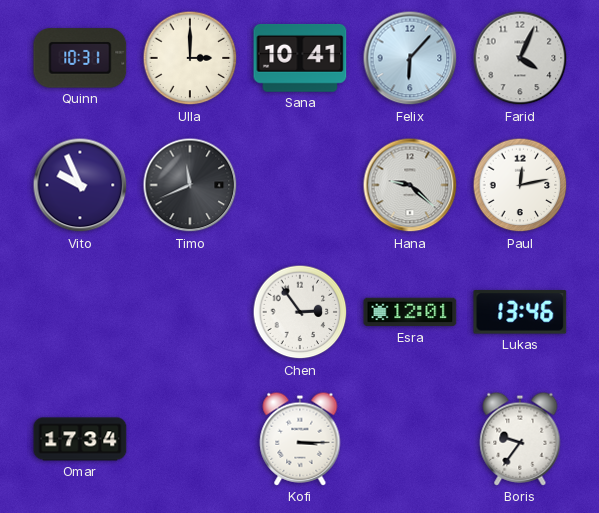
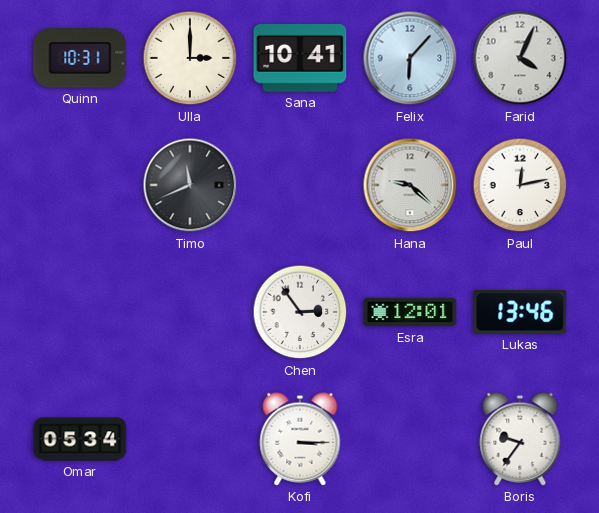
Vito: 9:56 -> none (80, 185)
Omar: 17:34 -> 05:34 (80, 439)
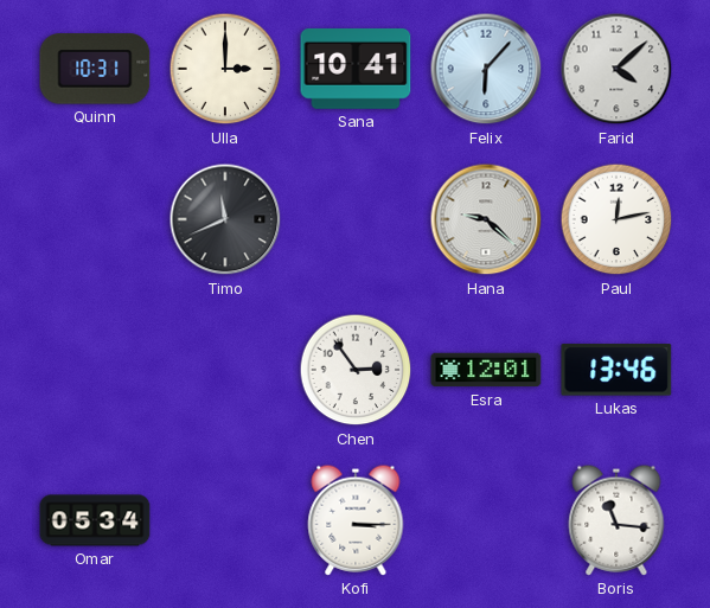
Farid: 4:04 -> 4:08 (616, 69)
Boris: 9:36 -> 11:16 (616, 520)
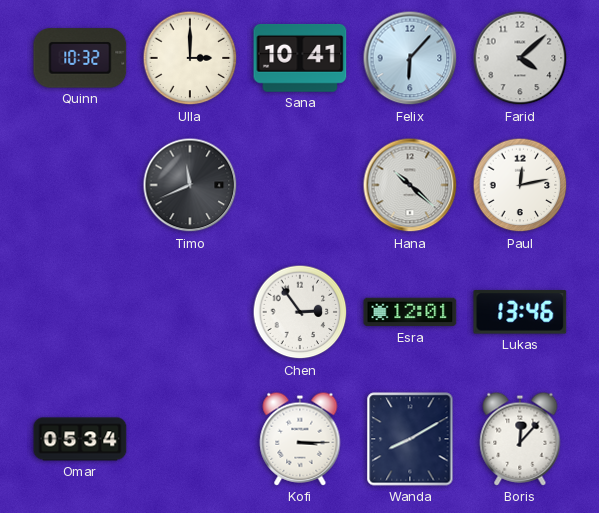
Quinn: 10:31 -> 10:32 (80, 58)
Hana: 9:22 -> 10:22 (410, 185)
Wanda: none -> 8:10 (410, 439)
Boris: 11:16 -> 12:07 (520, 439)
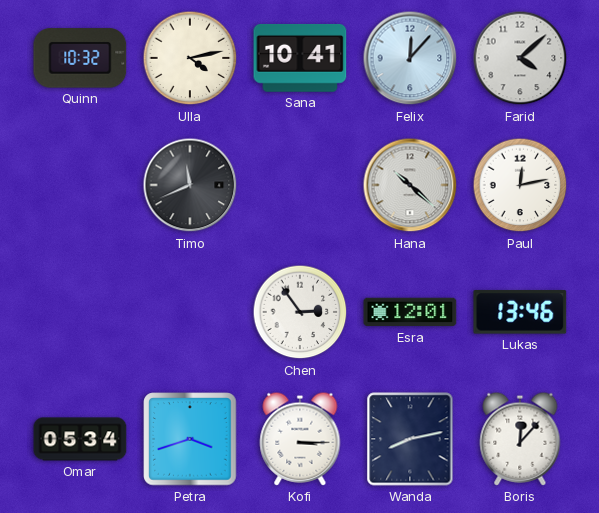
Ulla: 3:00 -> 4:13 (190, 58)
Felix: 6:07 -> 12:07 (410, 58)
Petra: none -> 3:42 (190, 439)
Wanda: 8:10 -> 8:13 (410, 439)
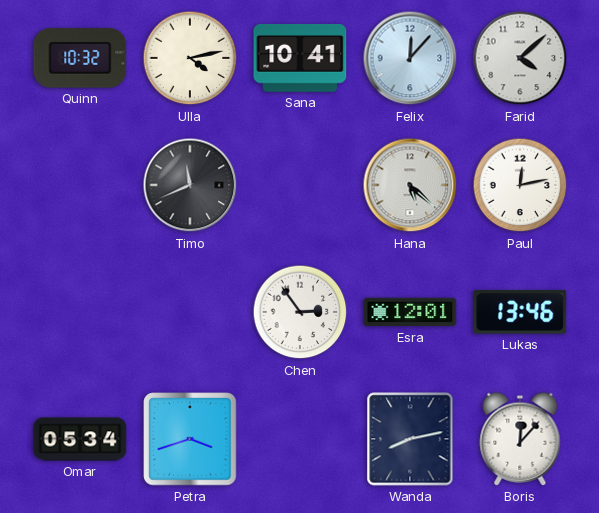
Hana: 10:22 -> 5:22 (410, 185)
Kofi: 3:15 -> none (300, 439)
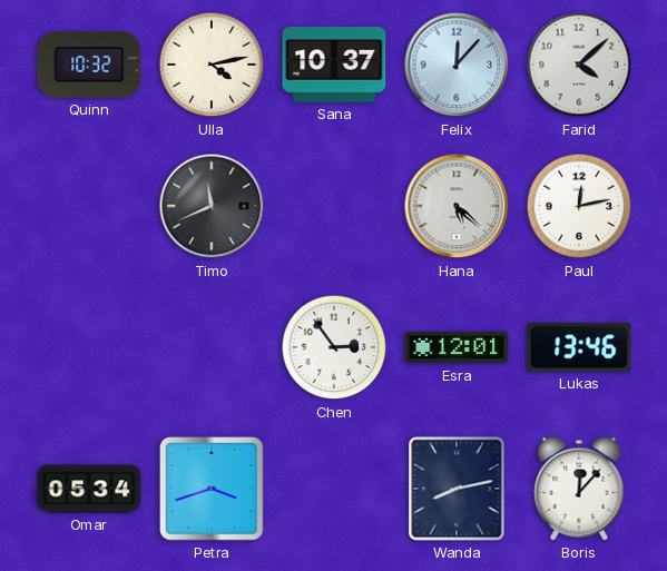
Sana: 10:41 -> 10:37 (334, 65)
